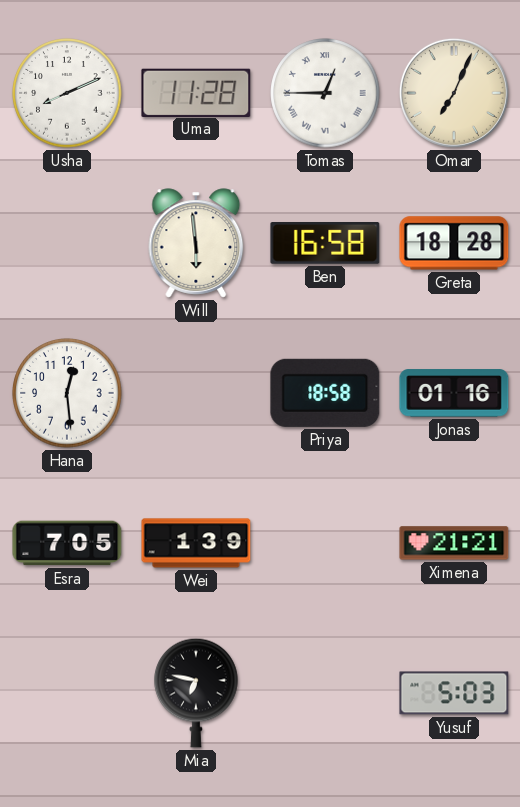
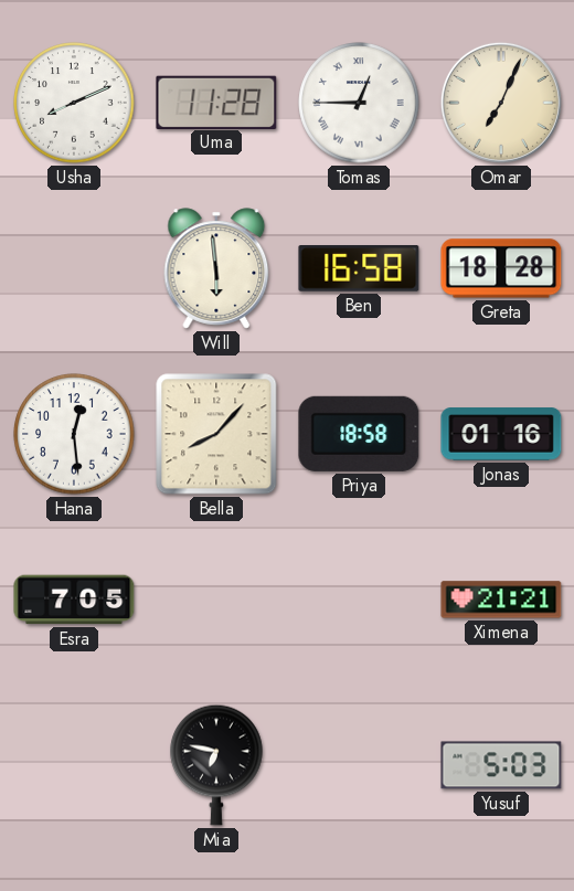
Bella: none -> 8:07 (216, 434)
Wei: 1:39 -> none (196, 543)
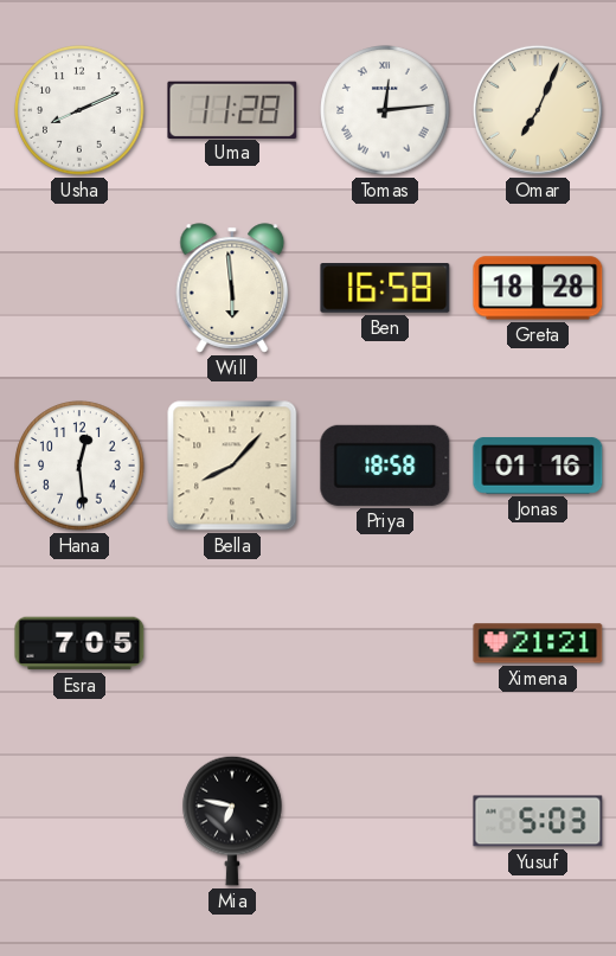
Tomas: 12:45 -> 12:14 (385, 110)
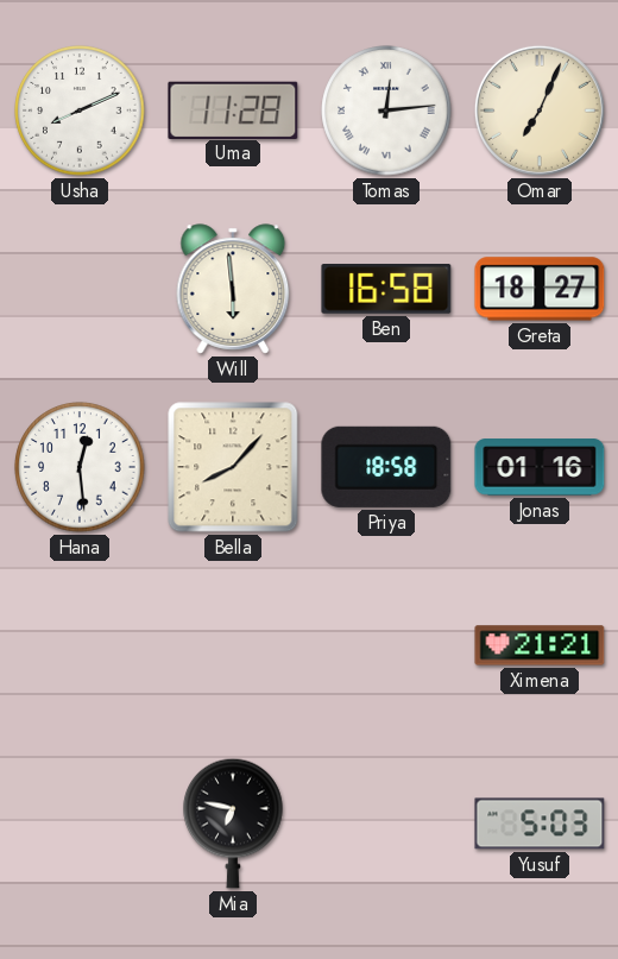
Greta: 18:28 -> 18:27 (540, 289)
Esra: 7:05 -> none (79, 643)
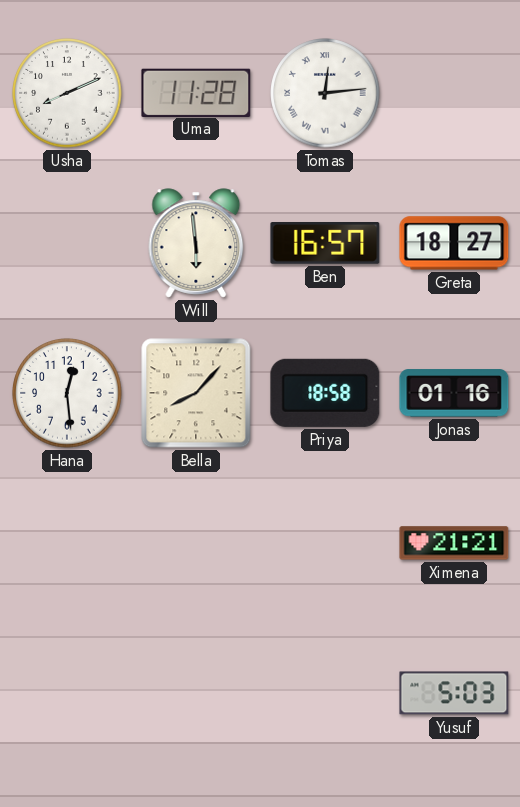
Omar: 7:04 -> none (540, 111)
Ben: 16:58 -> 16:57 (325, 244)
Mia: 6:47 -> none (233, 824)
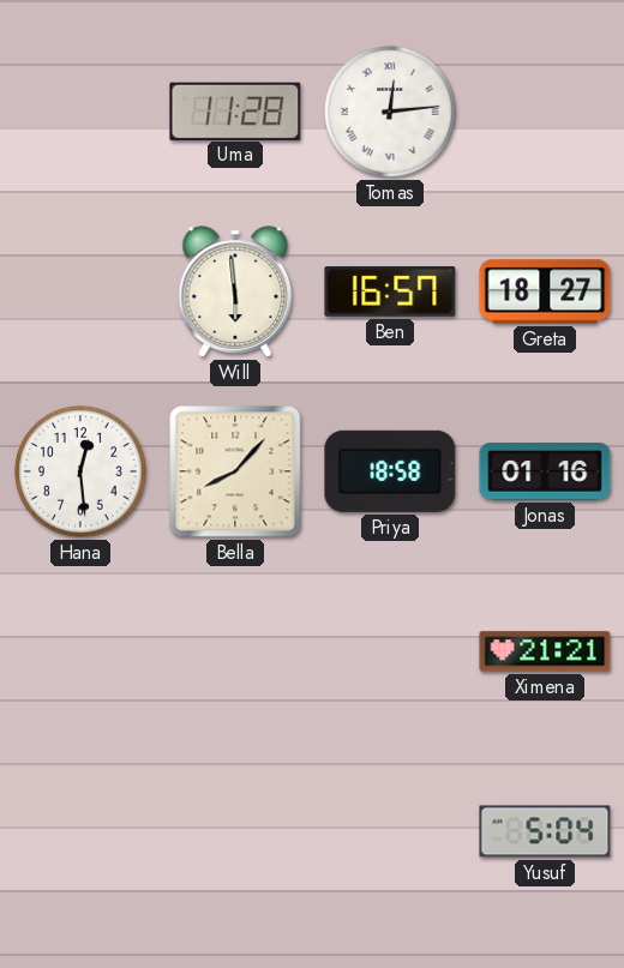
Usha: 8:11 -> none (67, 93)
Yusuf: 5:03 -> 5:04 (545, 831)
